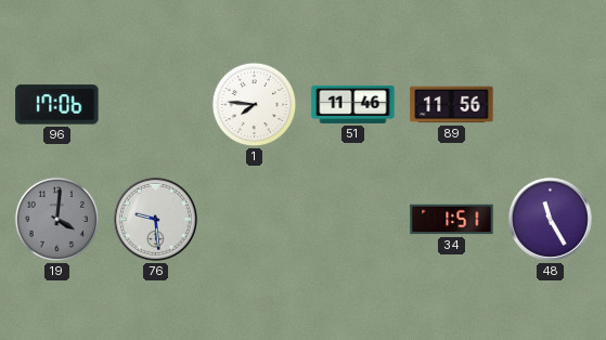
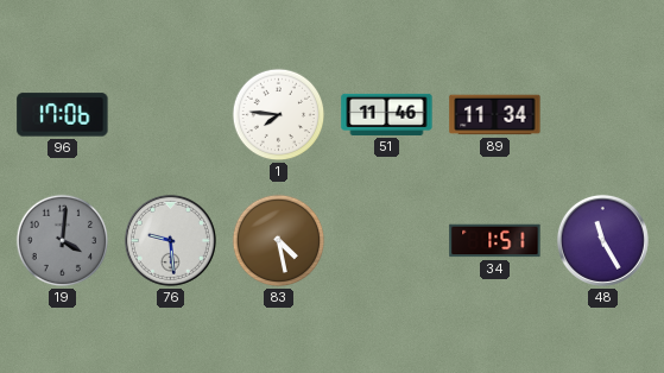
89: 11:56 -> 11:34 (495, 115)
83: none -> 4:28 (279, 241)
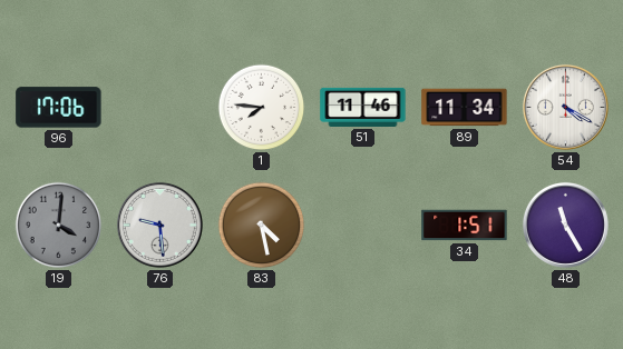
54: none -> 4:20 (565, 107)
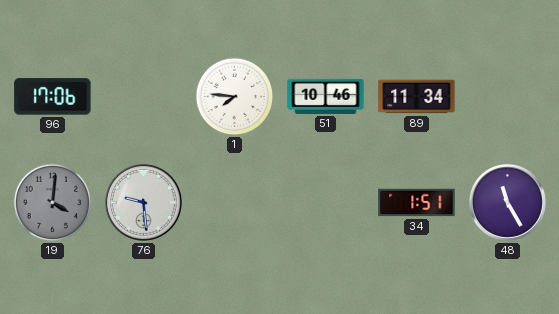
51: 11:46 -> 10:46 (326, 96)
54: 4:20 -> none (565, 107)
83: 4:28 -> none (262, 226)
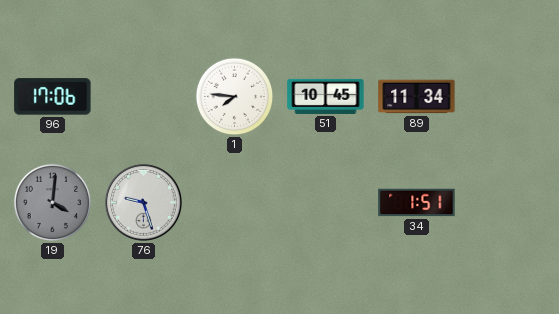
51: 10:46 -> 10:45 (326, 96)
76: 9:29 -> 9:27 (143, 202)
48: 11:25 -> none (507, 202)
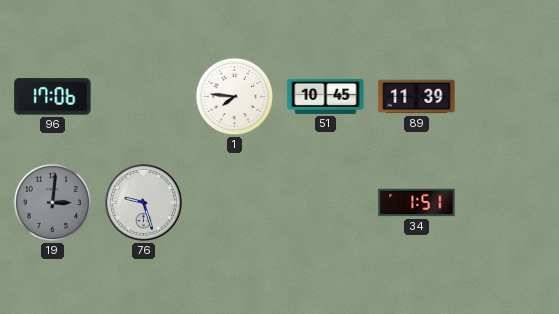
89: 11:34 -> 11:39 (417, 97)
19: 4:01 -> 3:01 (53, 203)
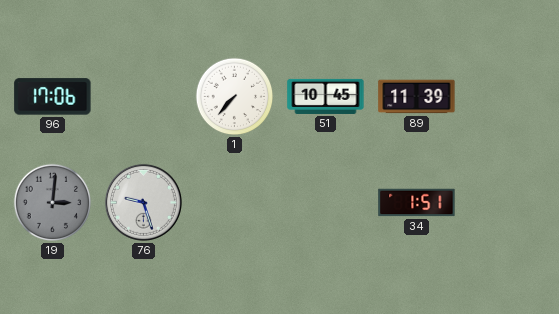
1: 7:46 -> 7:37 (235, 97)
